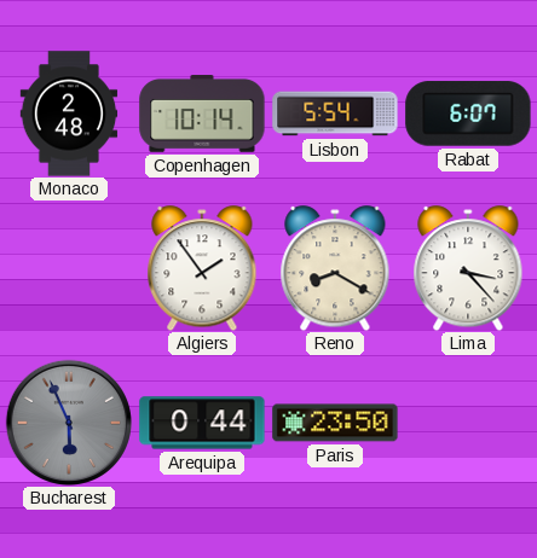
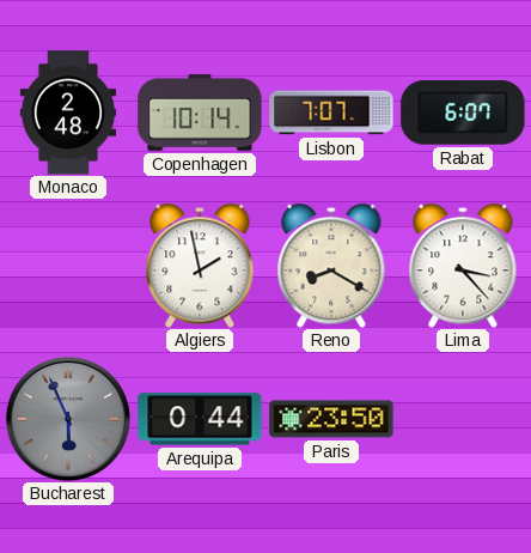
Lisbon: 5:54 -> 7:07 (331, 113)
Algiers: 1:54 -> 1:58 (200, 266)
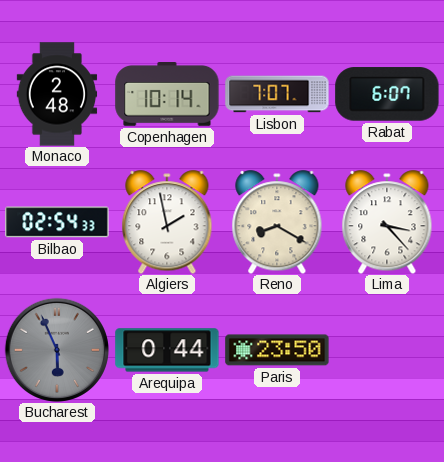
Bilbao: none -> 02:54 (57, 222)
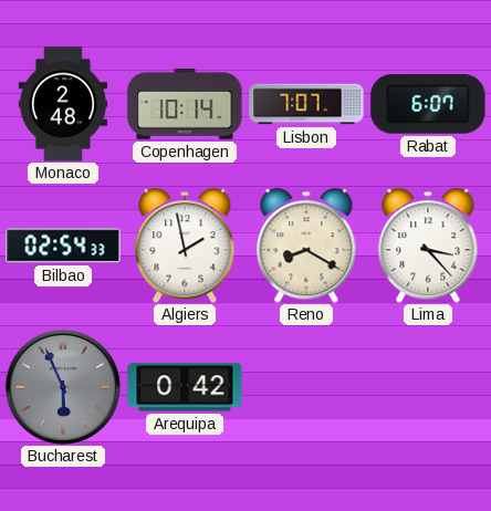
Arequipa: 0:44 -> 0:42 (185, 387)
Paris: 23:50 -> none (277, 350)
